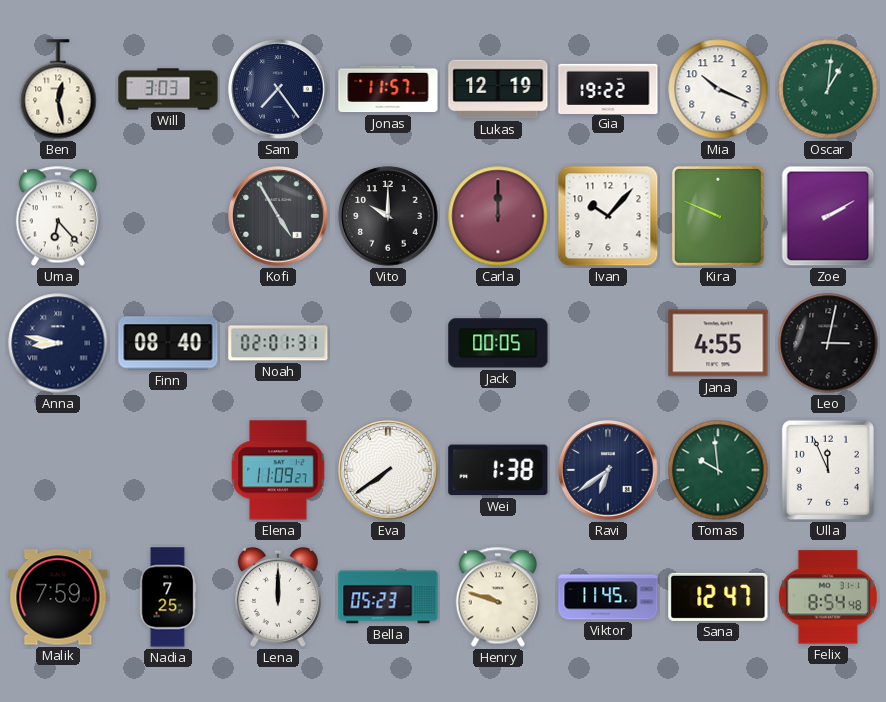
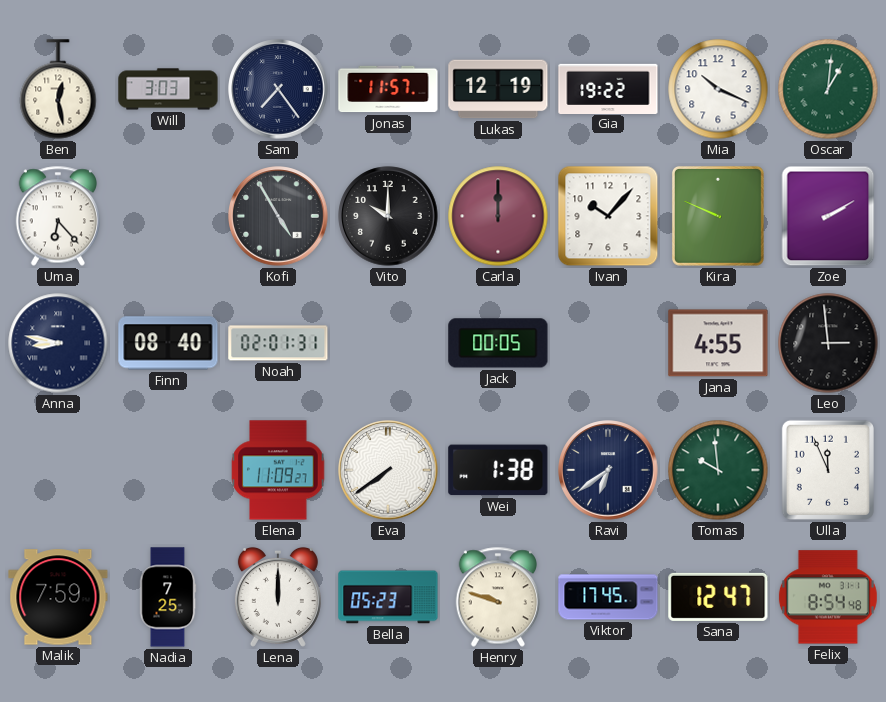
Leo: 3:02 -> 2:59 (828, 343)
Viktor: 11:45 -> 17:45 (608, 597)
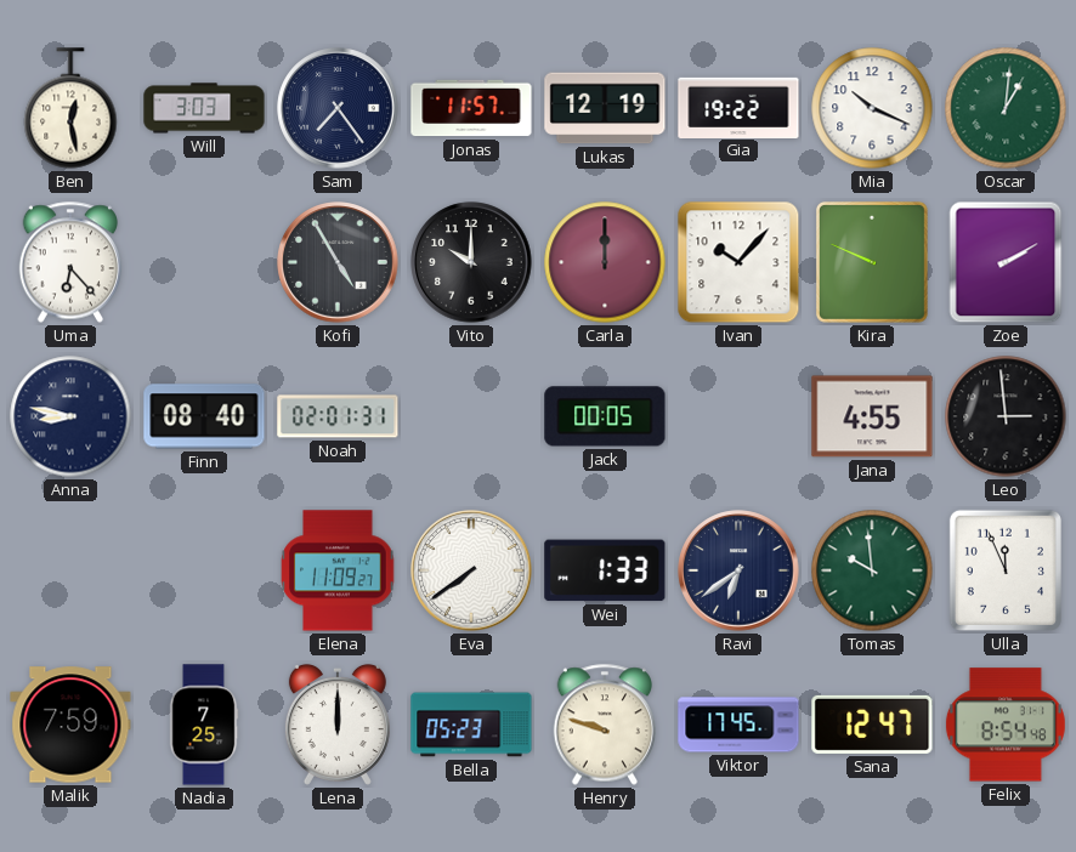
Wei: 1:38 -> 1:33 (605, 570)
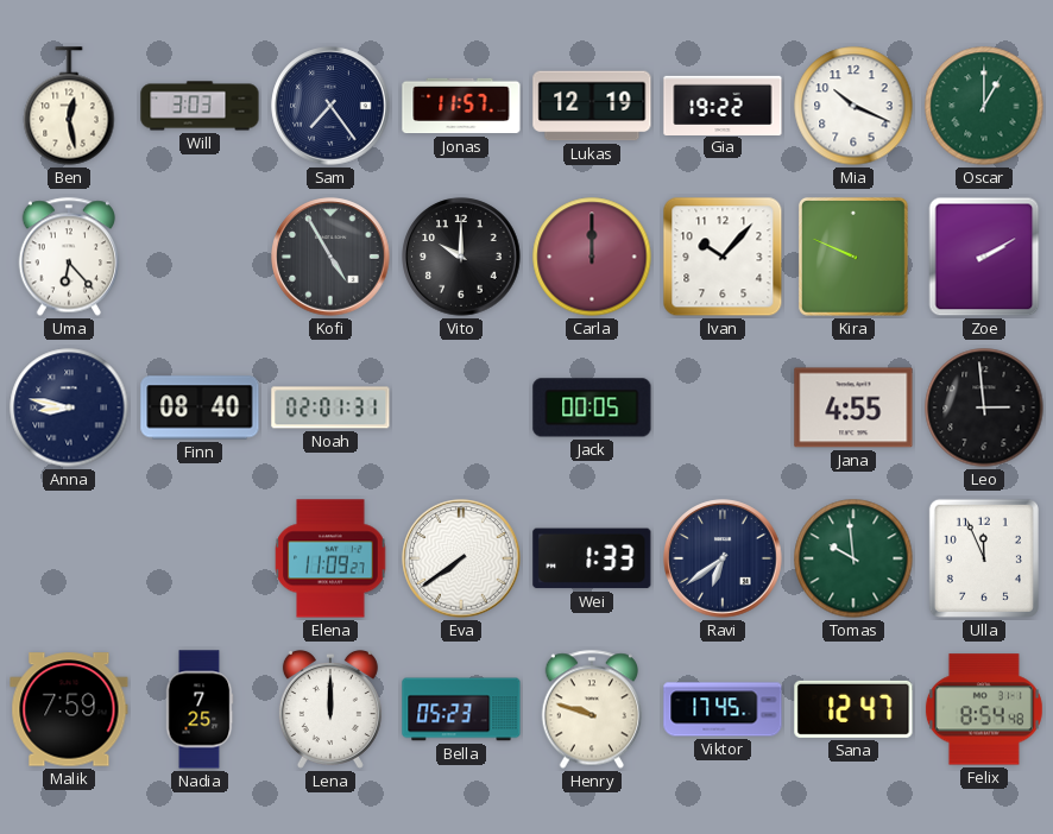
Oscar: 1:01 -> 1:00 (984, 106)
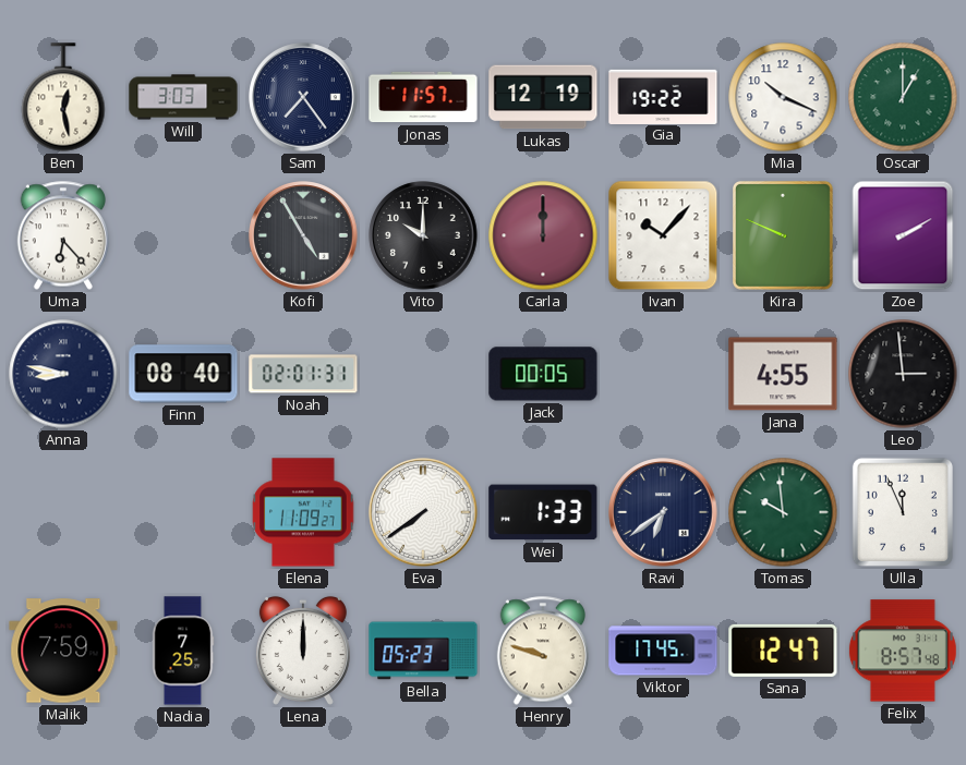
Felix: 8:54 -> 8:57 (903, 651)
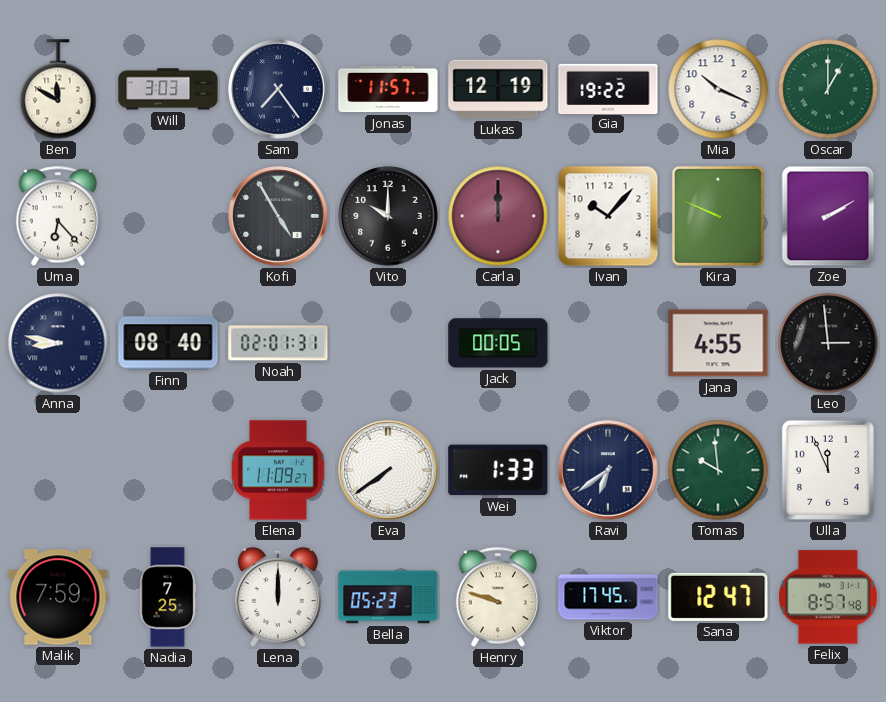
Ben: 12:28 -> 11:50 (58, 89)
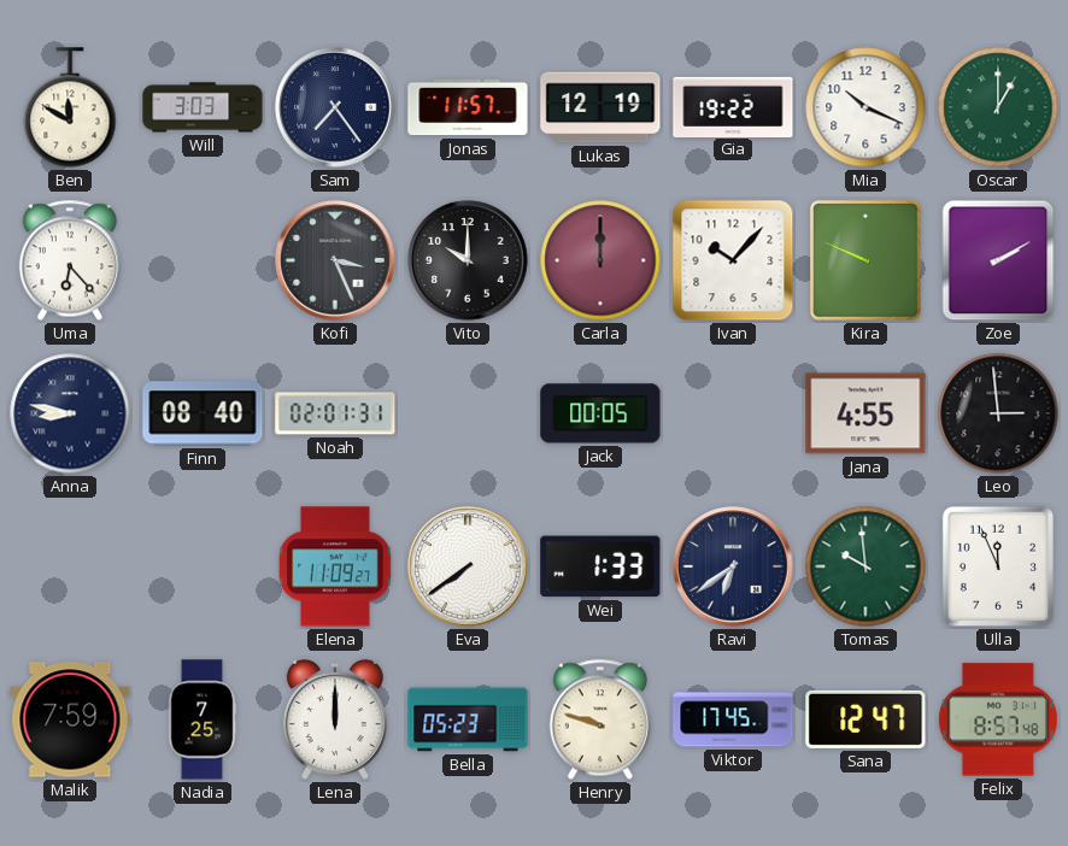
Kofi: 4:55 -> 3:26 (335, 260)
